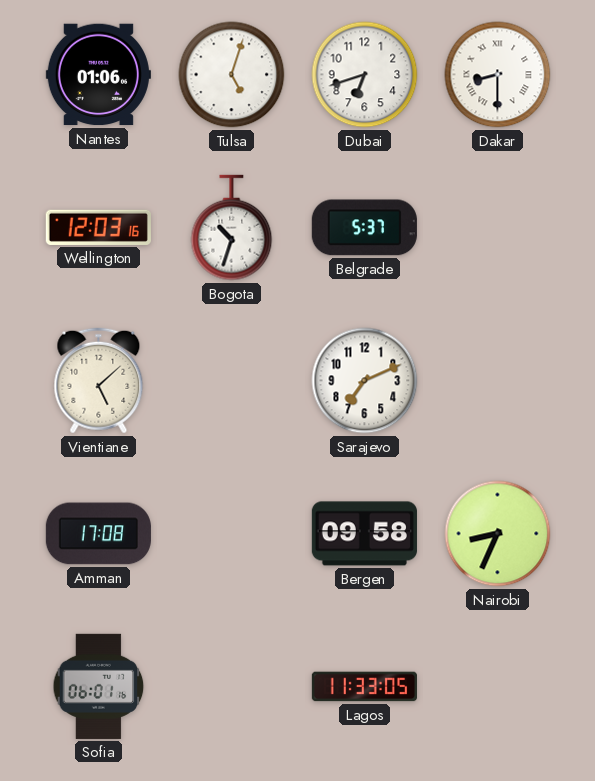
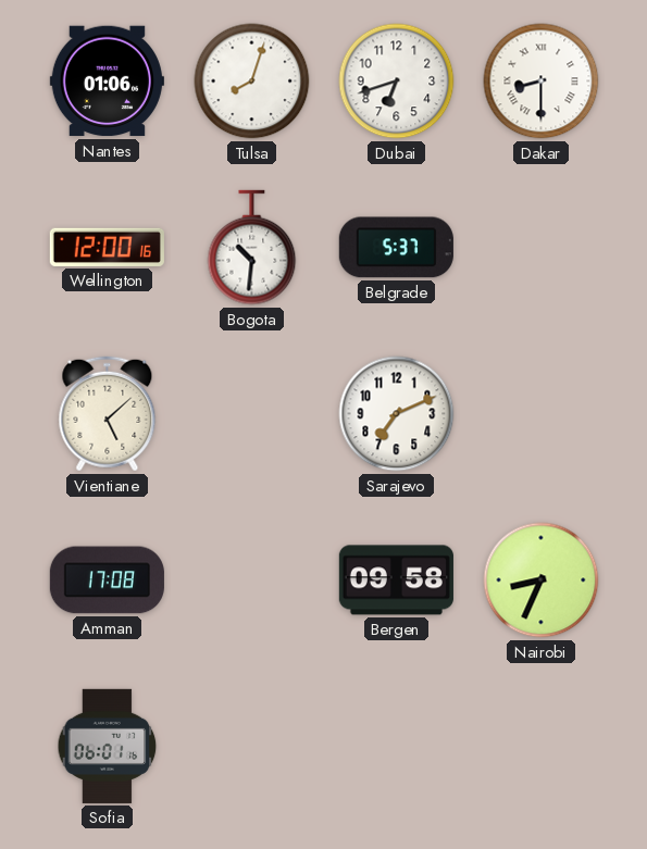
Tulsa: 5:03 -> 8:03 (252, 82)
Wellington: 12:03 -> 12:00 (107, 247)
Bogota: 10:33 -> 10:31 (252, 248)
Lagos: 11:33 -> none (364, 687)
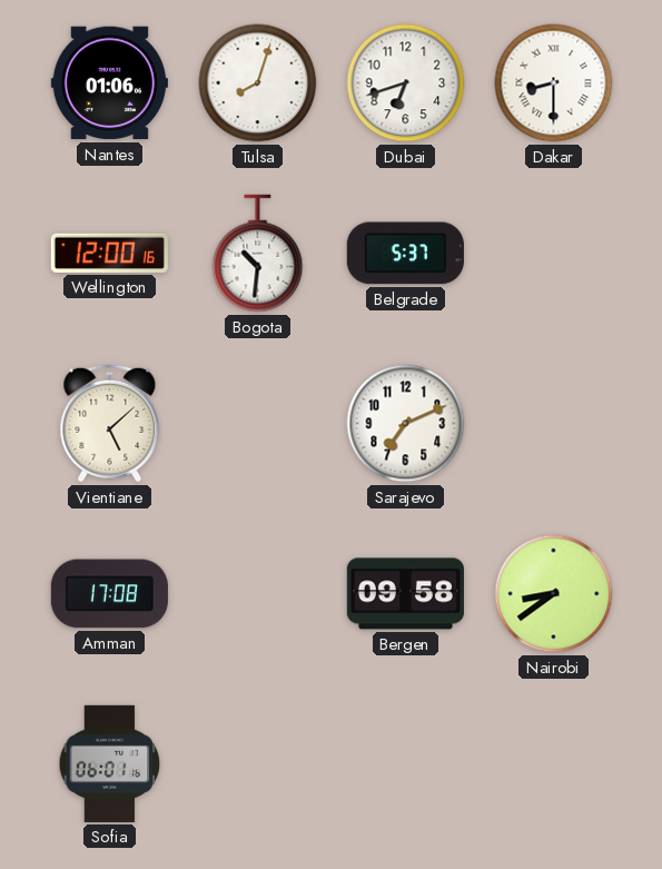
Nairobi: 8:34 -> 8:39 (554, 594)
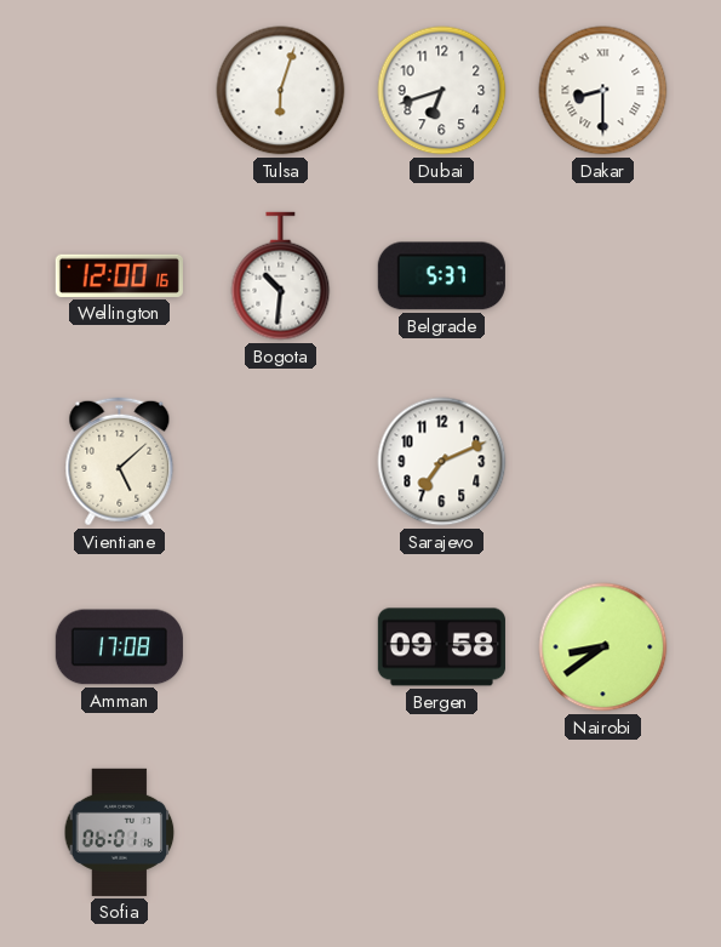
Nantes: 01:06 -> none (109, 83)
Tulsa: 8:03 -> 6:03 (281, 91)
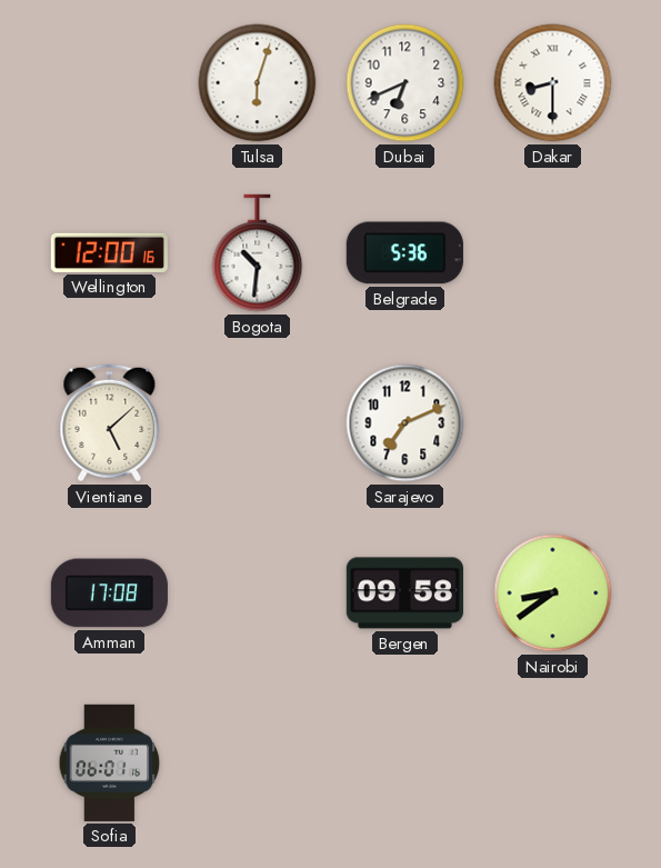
Dubai: 6:42 -> 6:41 (405, 83)
Belgrade: 5:37 -> 5:36 (404, 253)
